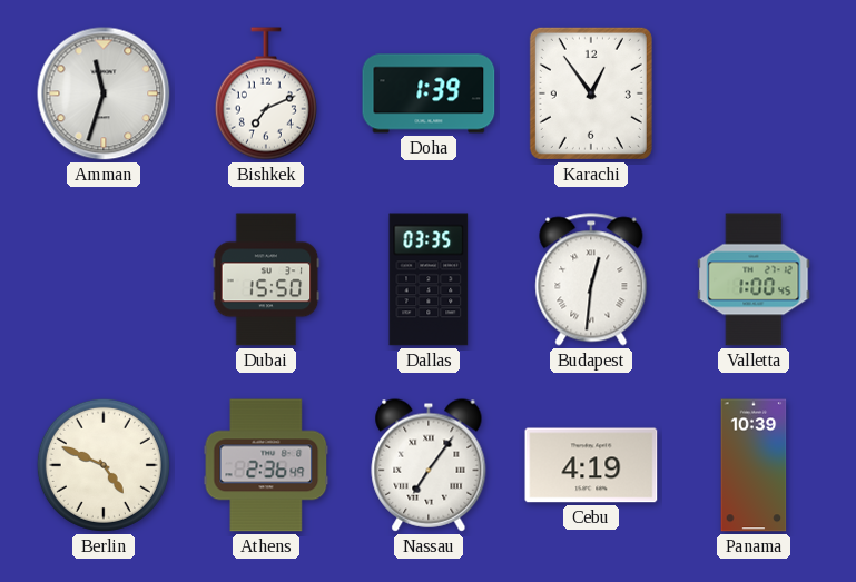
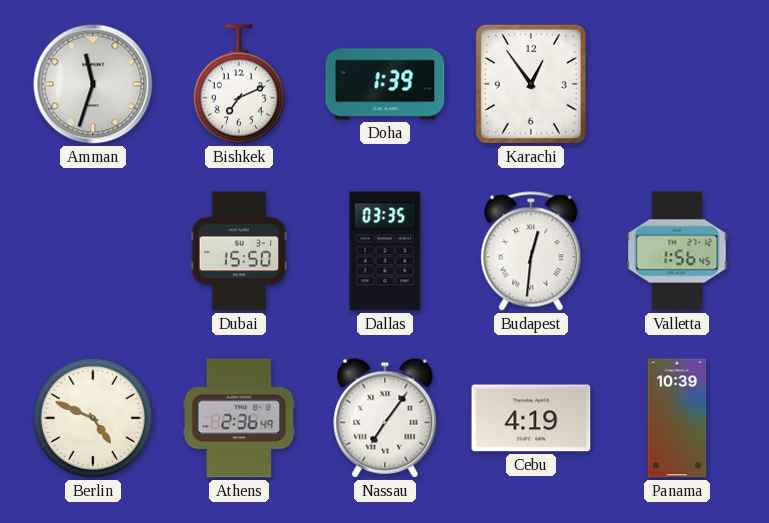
Valletta: 1:00 -> 1:56 (677, 251)
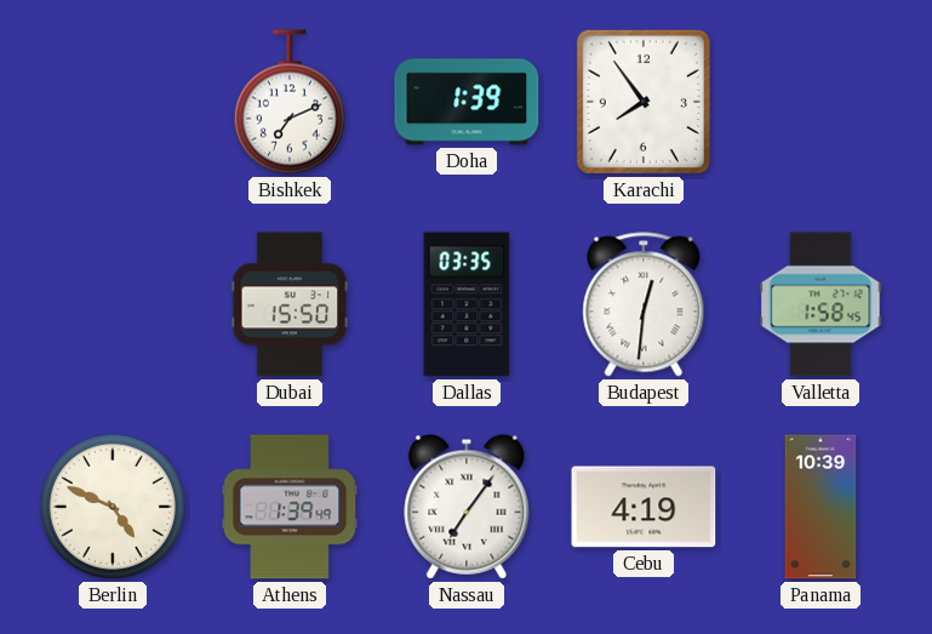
Amman: 11:33 -> none (93, 84)
Karachi: 12:54 -> 7:54 (644, 102)
Valletta: 1:56 -> 1:58 (820, 304)
Athens: 2:36 -> 1:39 (290, 507)
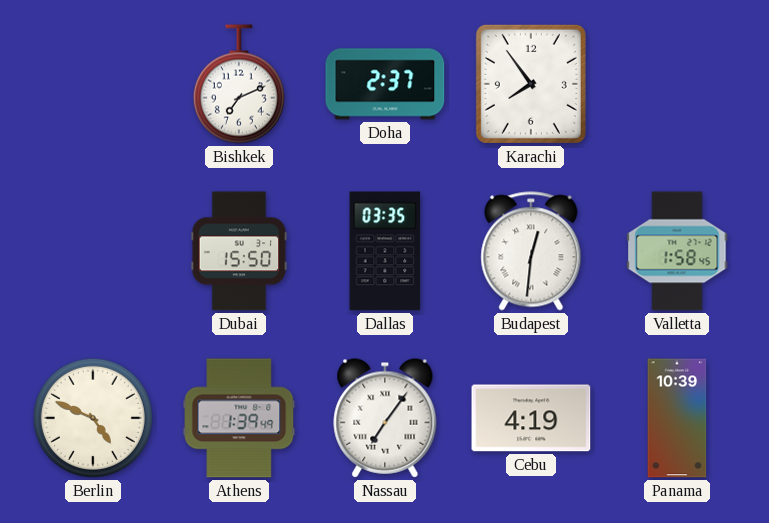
Doha: 1:39 -> 2:37 (385, 84)
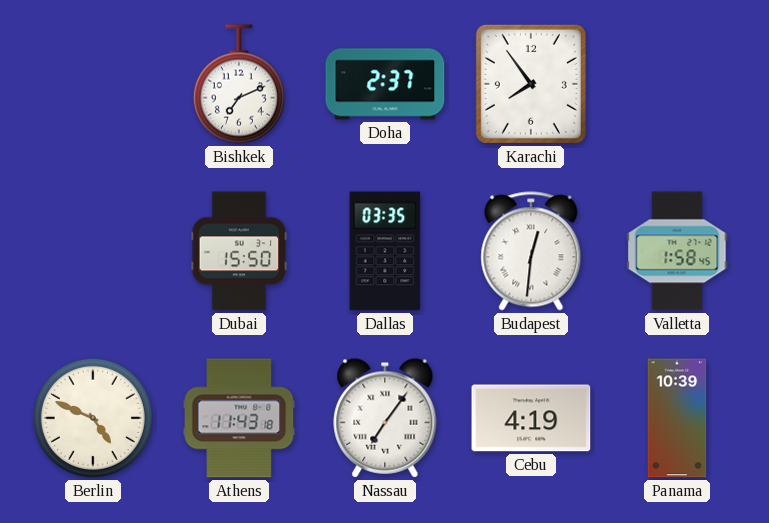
Athens: 1:39 -> 11:43 (239, 418)
